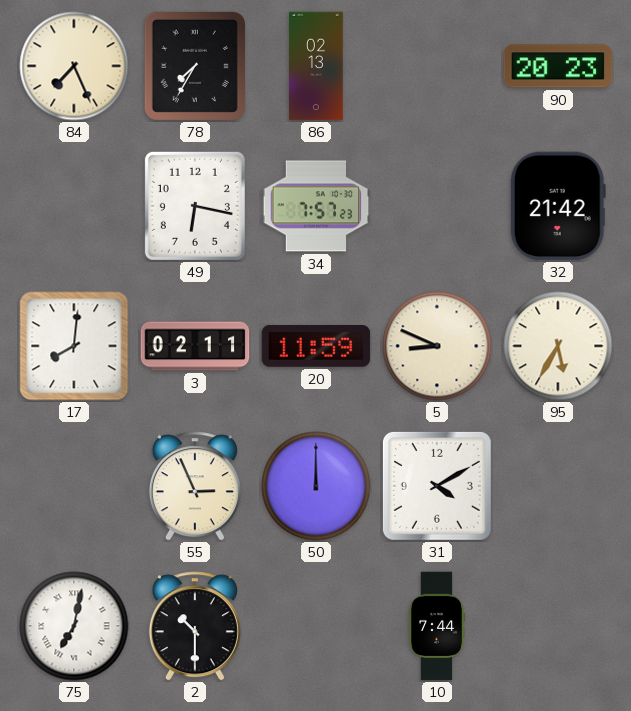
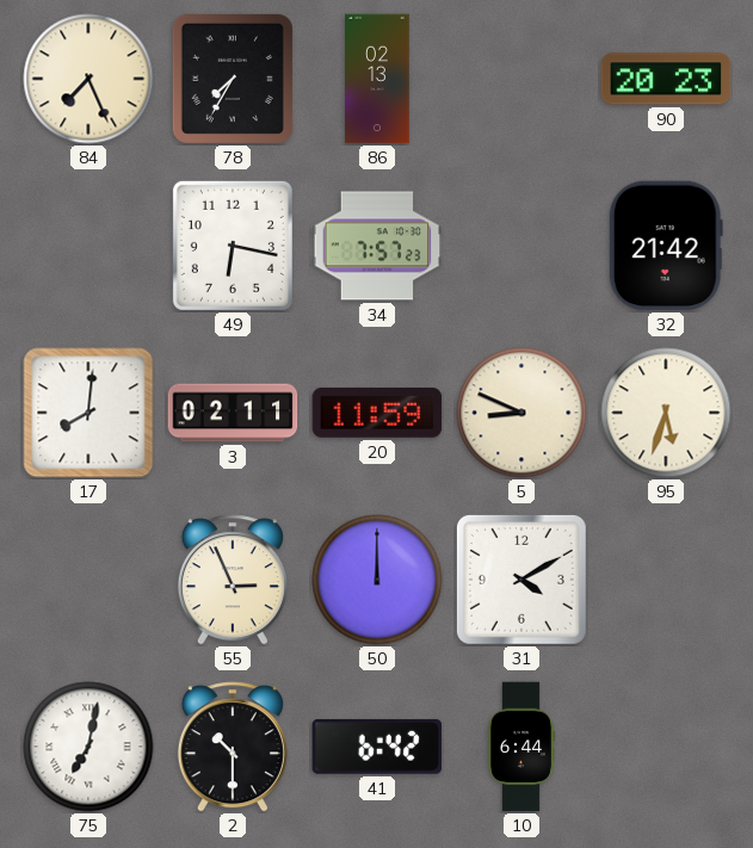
95: 5:35 -> 5:33 (666, 413)
41: none -> 6:42 (377, 747)
10: 7:44 -> 6:44 (520, 747)
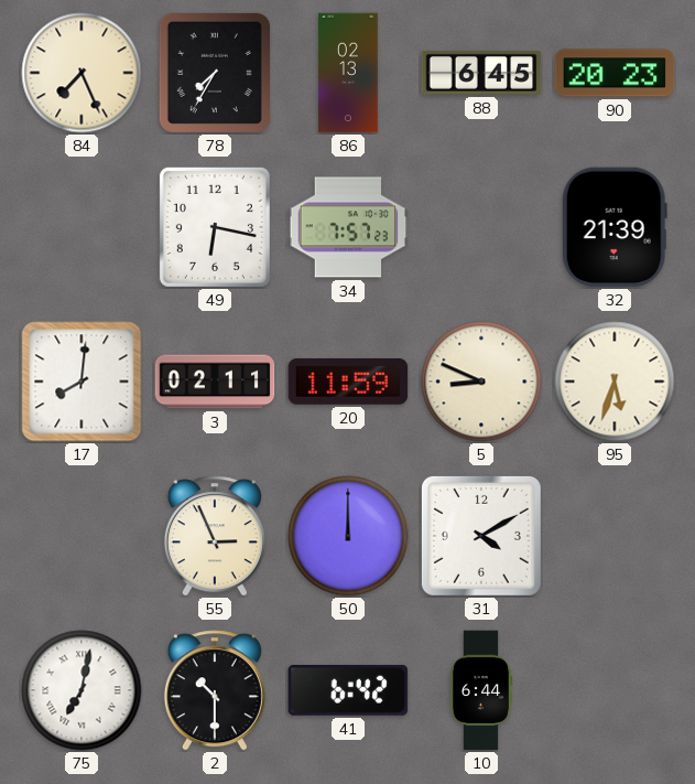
88: none -> 6:45 (481, 73)
32: 21:42 -> 21:39 (615, 227)
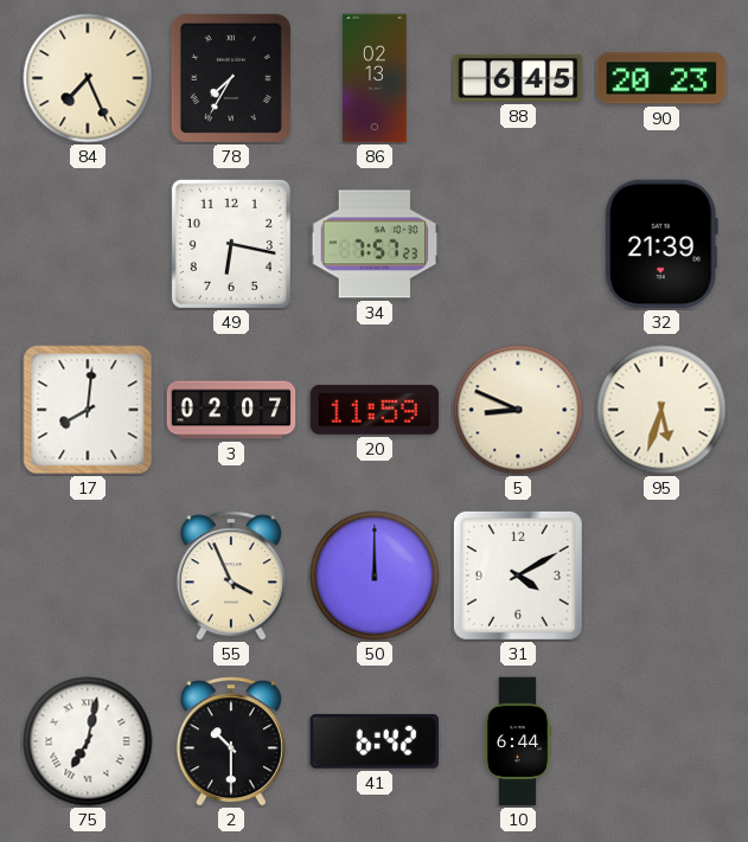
3: 02:11 -> 02:07 (231, 410)
55: 2:56 -> 3:56 (231, 576)
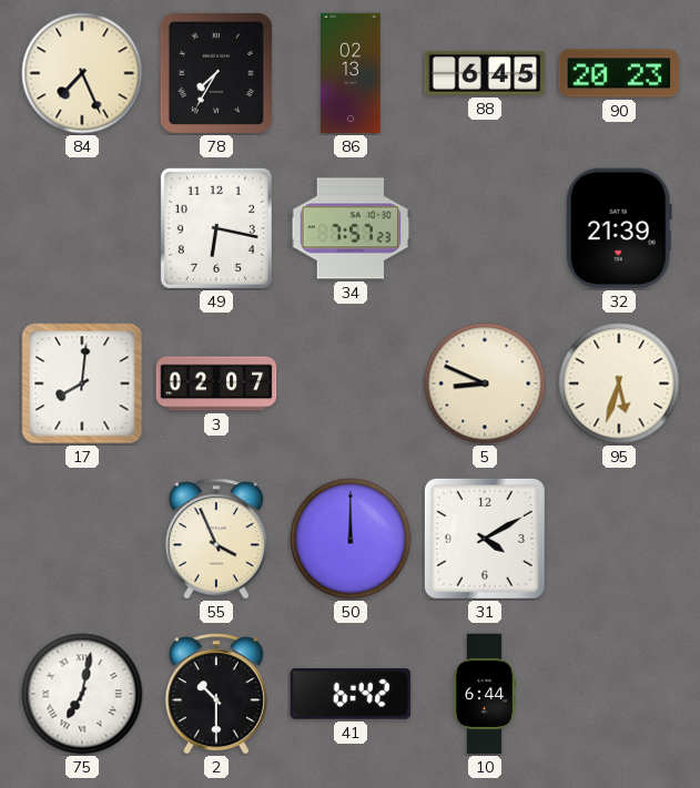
20: 11:59 -> none (375, 410)
